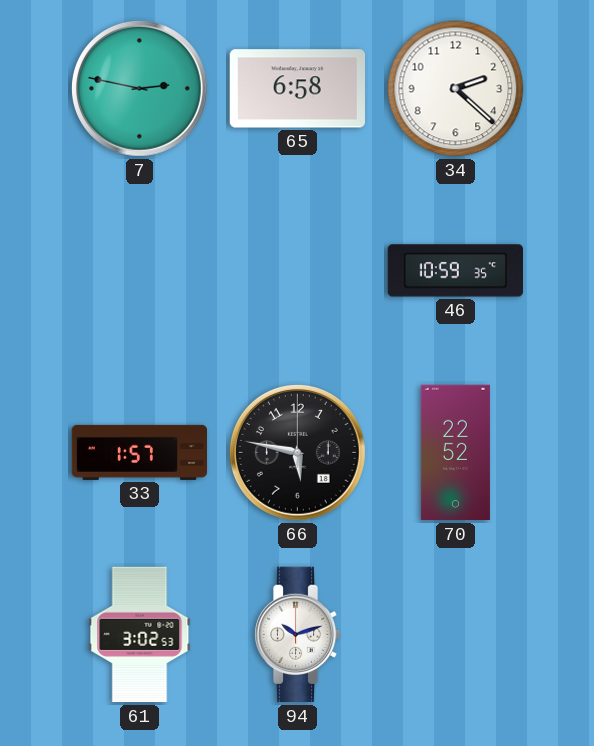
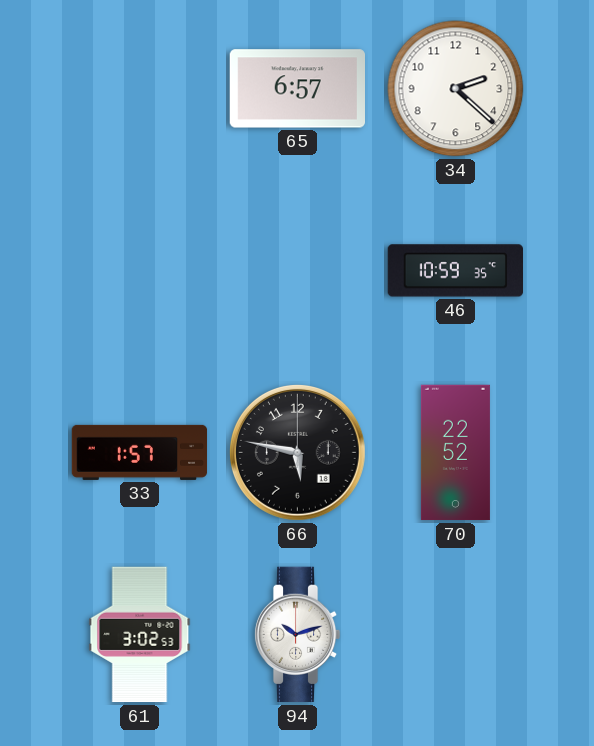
7: 2:47 -> none (139, 88)
65: 6:58 -> 6:57 (297, 89)
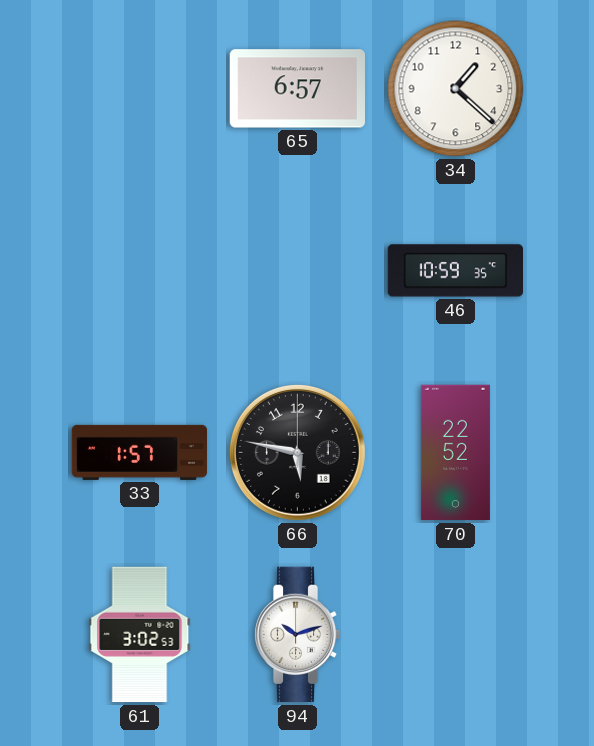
34: 2:22 -> 1:22 (456, 89)
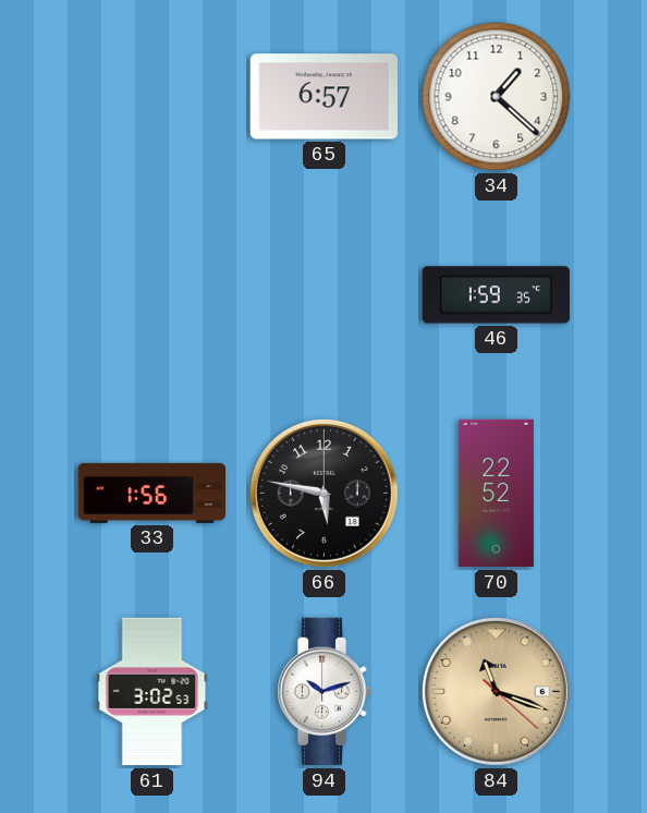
46: 10:59 -> 1:59 (497, 295)
33: 1:57 -> 1:56 (152, 493)
84: none -> 11:18 (496, 691)
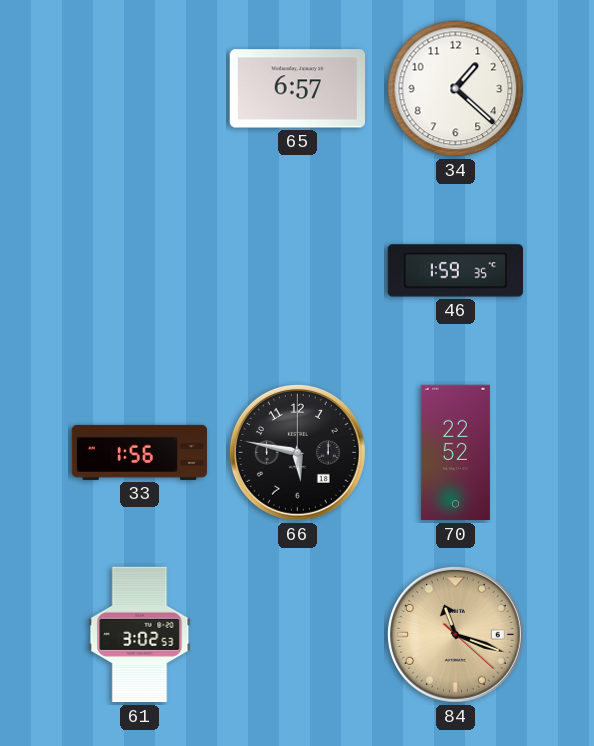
94: 10:12 -> none (323, 692)
